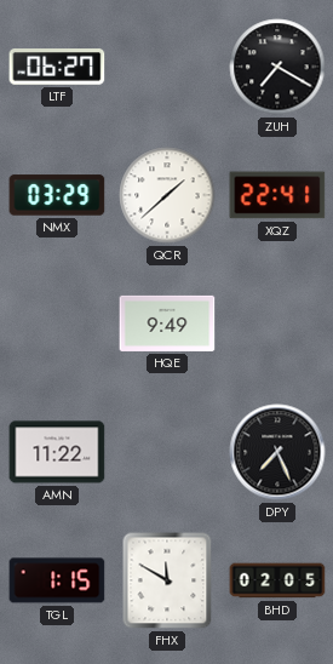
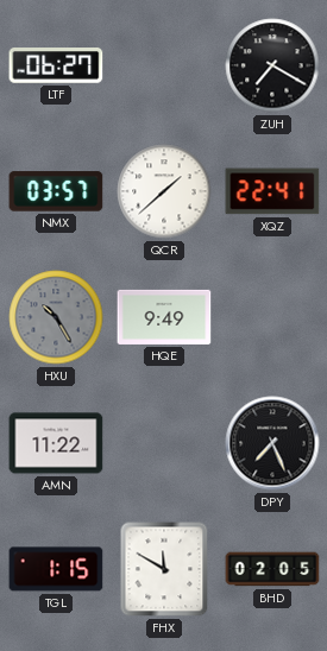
NMX: 03:29 -> 03:57 (56, 191)
HXU: none -> 10:25 (56, 317)
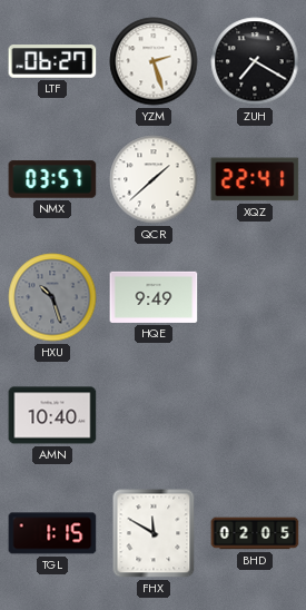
YZM: none -> 2:27 (154, 61)
HXU: 10:25 -> 10:27 (52, 297)
AMN: 11:22 -> 10:40 (52, 415)
DPY: 7:26 -> none (272, 443)
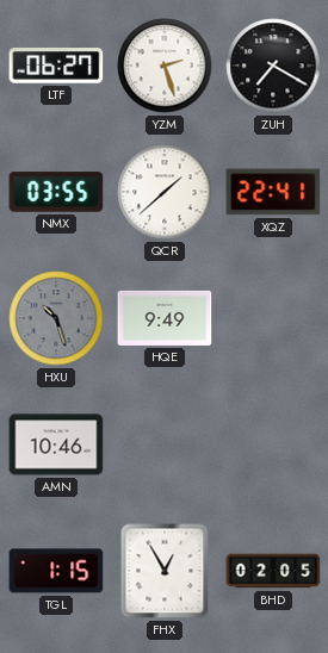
NMX: 03:57 -> 03:55 (56, 192)
AMN: 10:40 -> 10:46 (56, 444)
FHX: 11:50 -> 12:55 (165, 571)
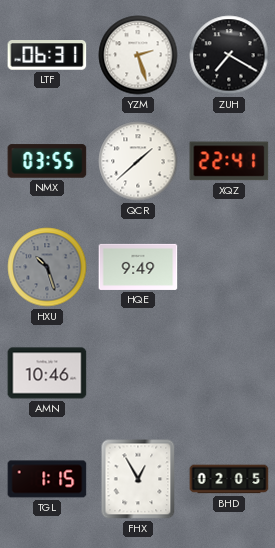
LTF: 06:27 -> 06:31 (47, 56)
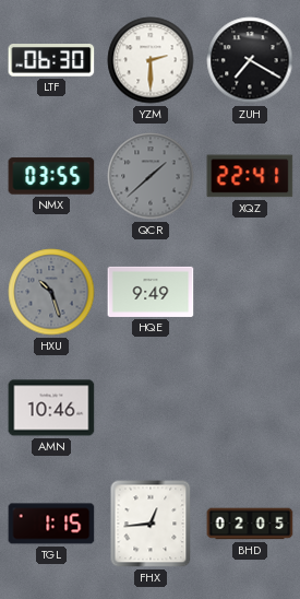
LTF: 06:31 -> 06:30 (51, 61)
YZM: 2:27 -> 2:30 (151, 60)
QCR dial: white -> grey (151, 176)
FHX: 12:55 -> 12:44 (151, 524)
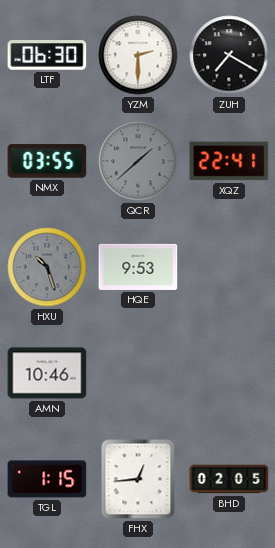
HQE: 9:49 -> 9:53 (138, 267)
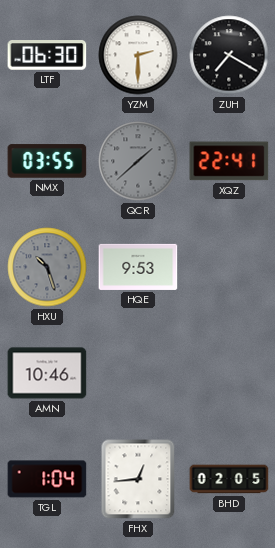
TGL: 1:15 -> 1:04 (47, 479)
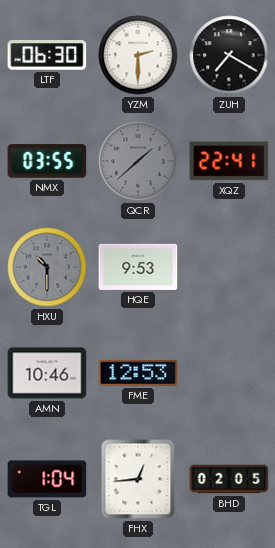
HXU: 10:27 -> 10:30 (47, 267)
FME: none -> 12:53 (138, 373)
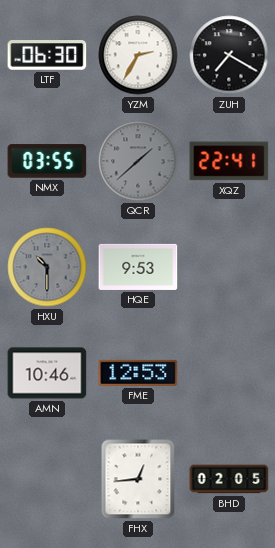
YZM: 2:30 -> 2:35 (138, 55)
TGL: 1:04 -> none (47, 479)
